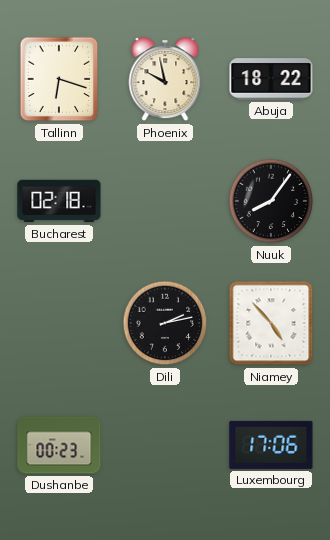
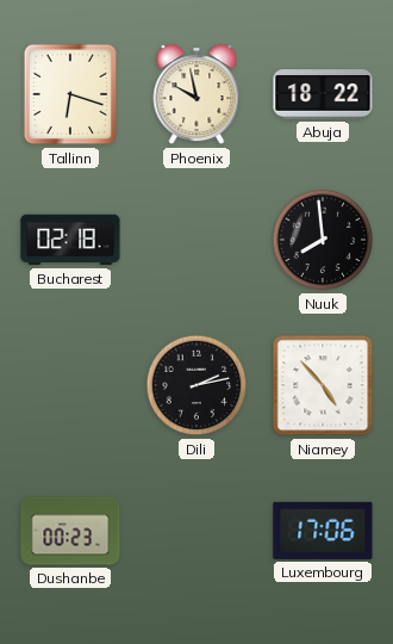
Nuuk: 8:06 -> 7:59 (323, 240)
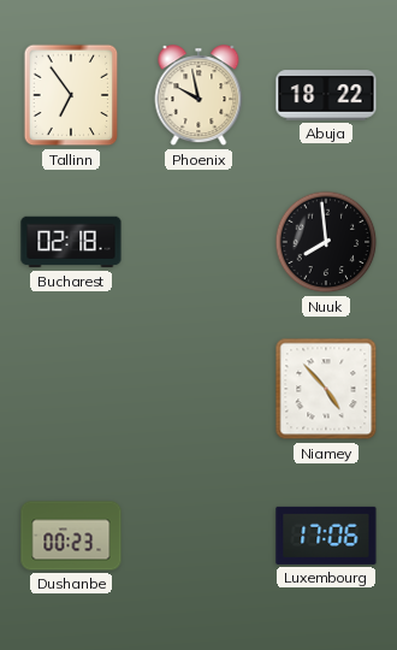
Tallinn: 6:18 -> 6:54 (71, 95)
Dili: 2:13 -> none (196, 385)
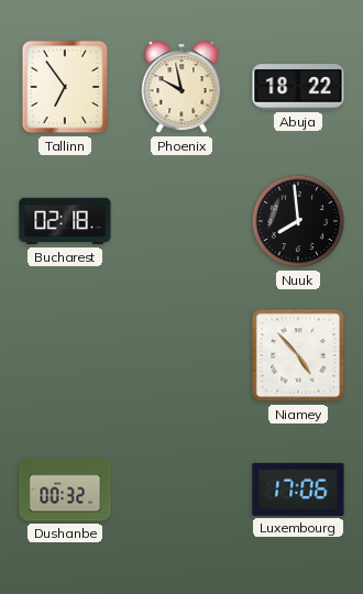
Dushanbe: 00:23 -> 00:32 (65, 490)
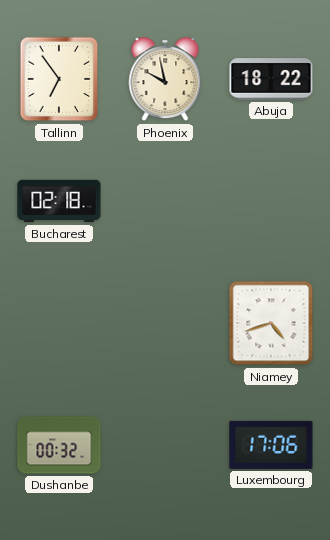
Nuuk: 7:59 -> none (298, 221)
Niamey: 4:53 -> 4:42 (271, 323)
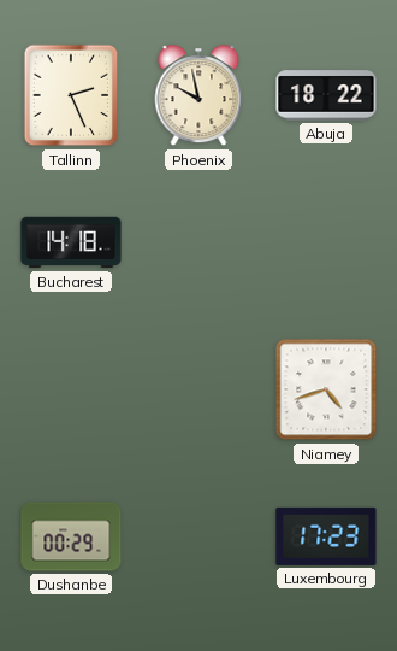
Tallinn: 6:54 -> 2:26 (71, 95)
Bucharest: 02:18 -> 14:18 (71, 242)
Dushanbe: 00:32 -> 00:29 (71, 536)
Luxembourg: 17:06 -> 17:23 (326, 536)
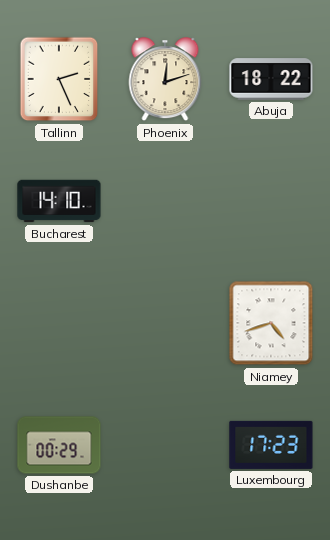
Phoenix: 9:58 -> 12:12 (165, 80)
Bucharest: 14:18 -> 14:10 (59, 201)
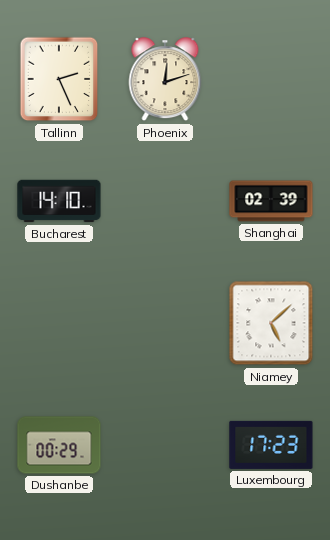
Abuja: 18:22 -> none (271, 79)
Shanghai: none -> 02:39 (271, 201)
Niamey: 4:42 -> 5:08 (271, 323)
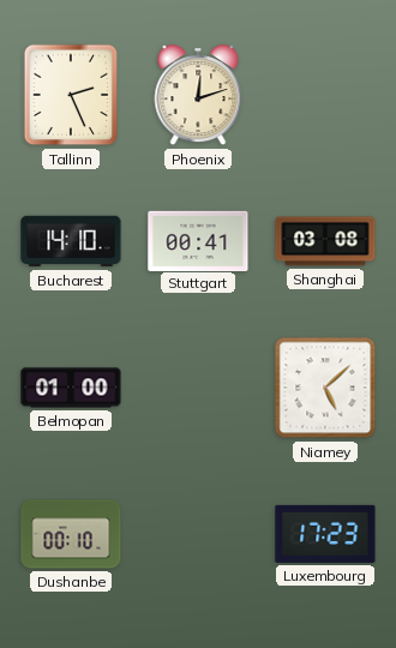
Stuttgart: none -> 00:41 (198, 240)
Shanghai: 02:39 -> 03:08 (325, 241)
Belmopan: none -> 01:00 (71, 388)
Dushanbe: 00:29 -> 00:10 (71, 534)
